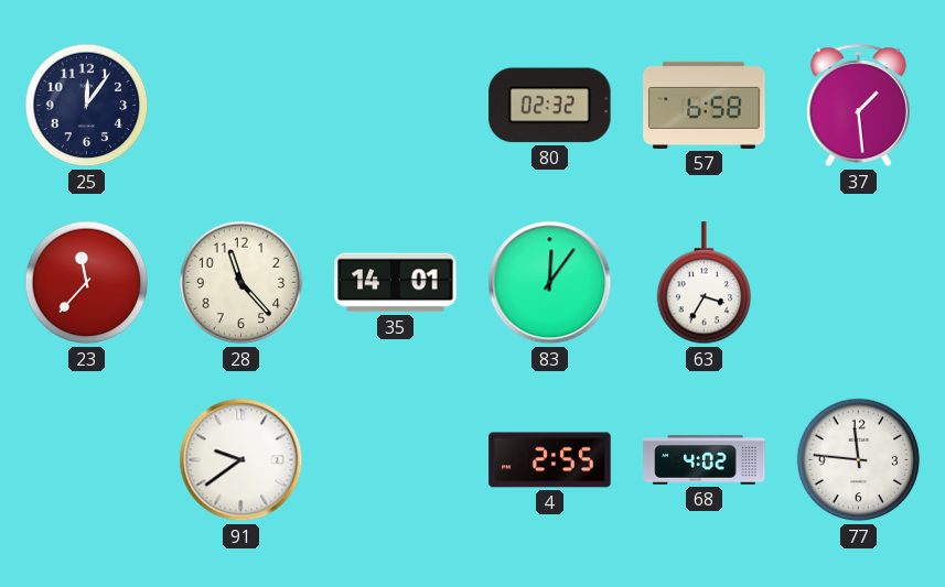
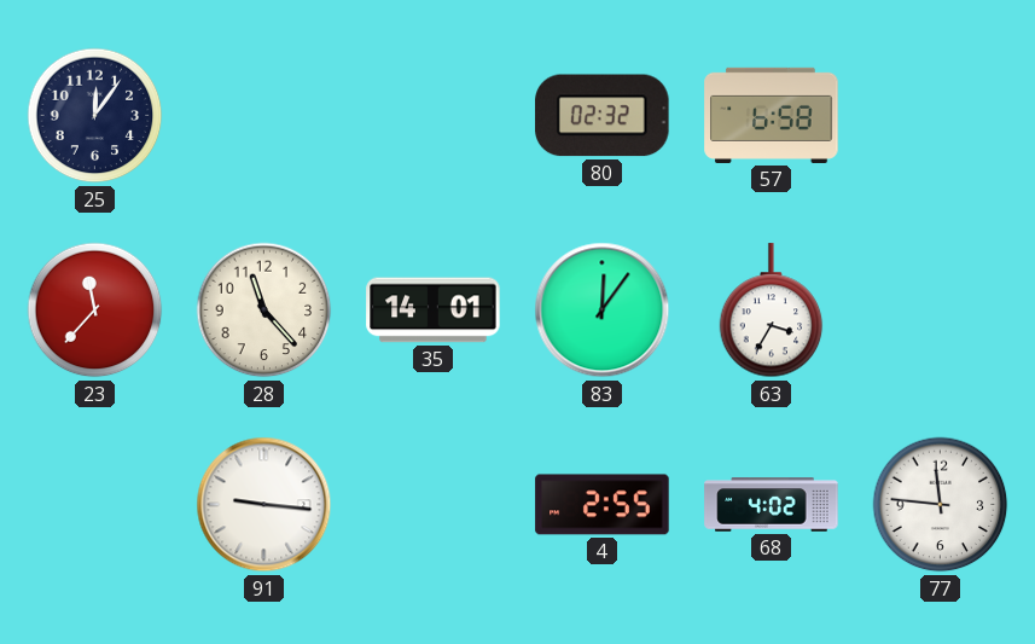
37: 1:29 -> none (858, 106)
91: 9:39 -> 9:16 (264, 505)
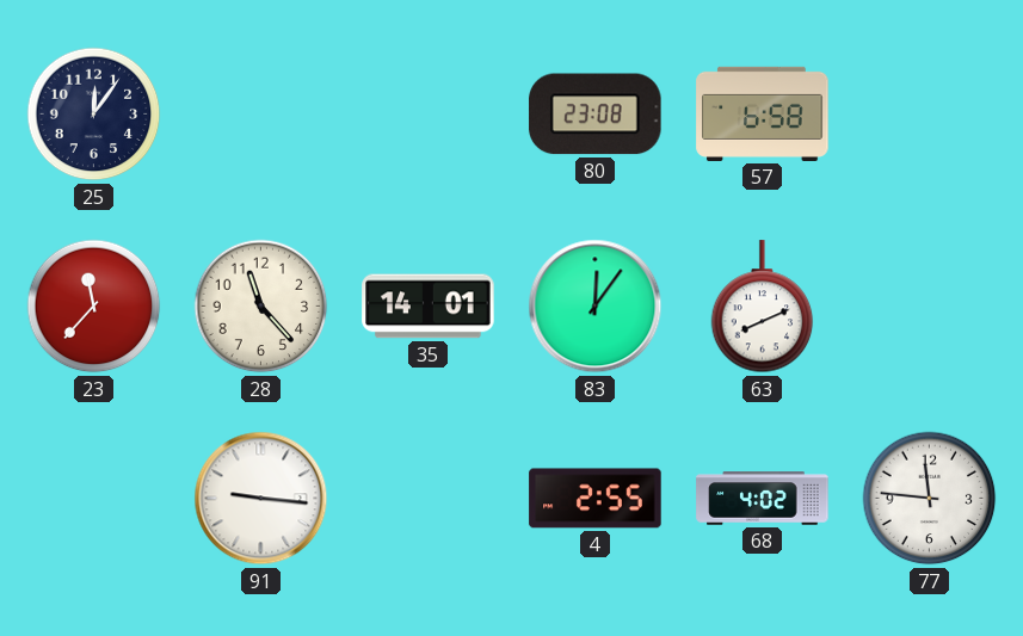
80: 02:32 -> 23:08 (596, 115)
63: 3:35 -> 8:11 (763, 307)
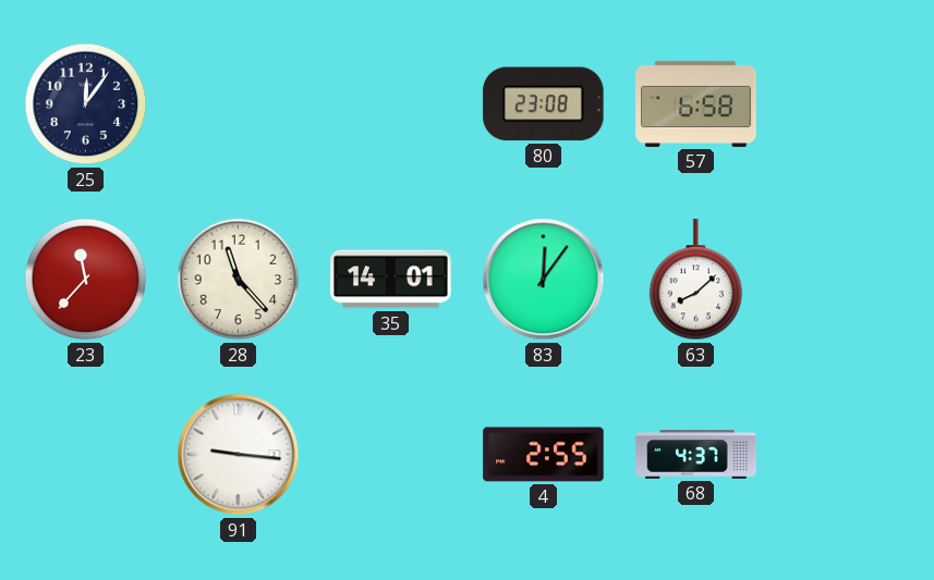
63: 8:11 -> 8:08 (696, 280)
68: 4:02 -> 4:37 (696, 455)
77: 11:46 -> none (930, 499)
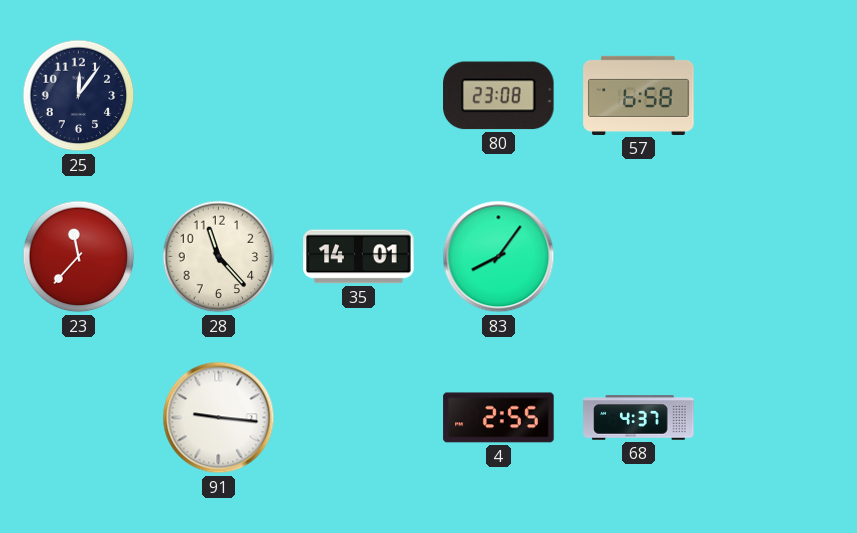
83: 12:06 -> 8:06 (499, 257)
63: 8:08 -> none (696, 280)
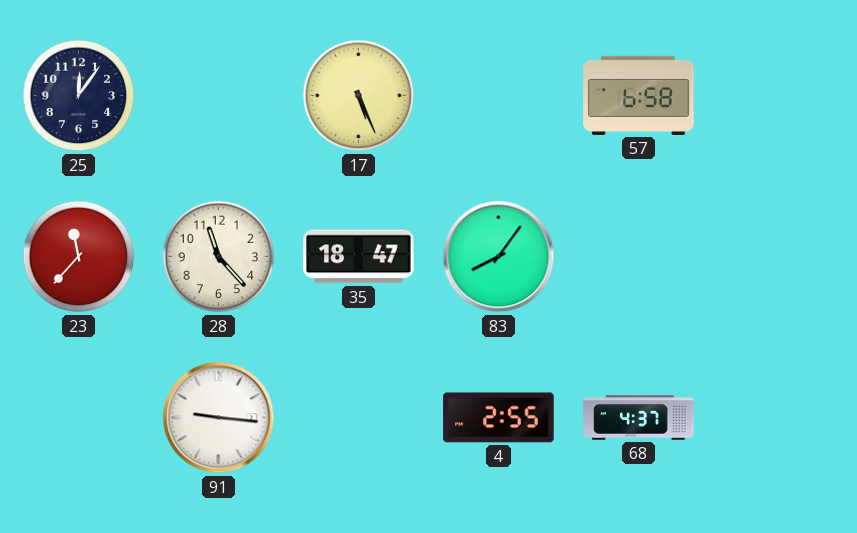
17: none -> 5:26 (359, 96)
80: 23:08 -> none (499, 96)
35: 14:01 -> 18:47 (359, 257)
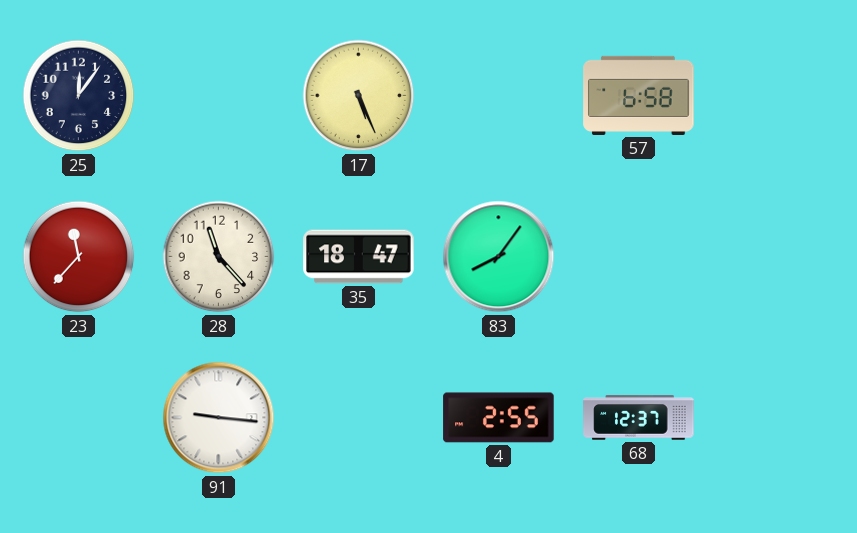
68: 4:37 -> 12:37 (639, 418)
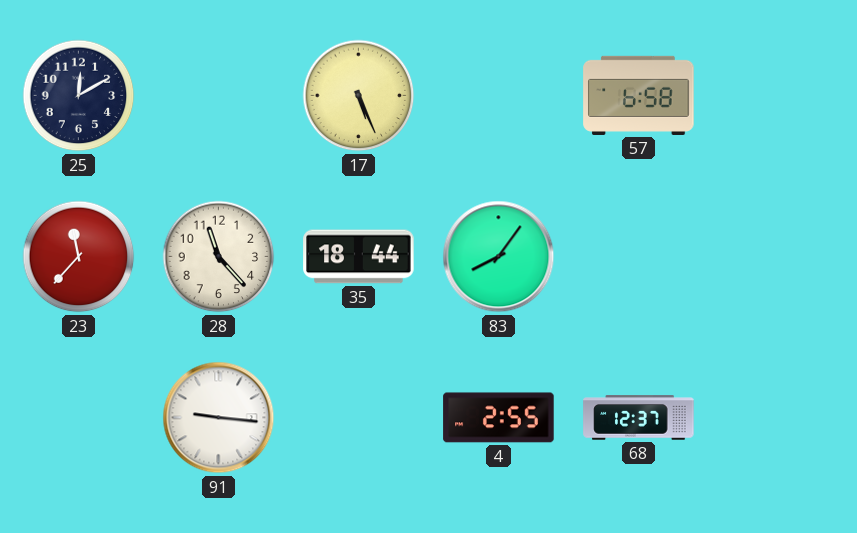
25: 12:06 -> 12:10 (79, 96)
35: 18:47 -> 18:44 (359, 257)
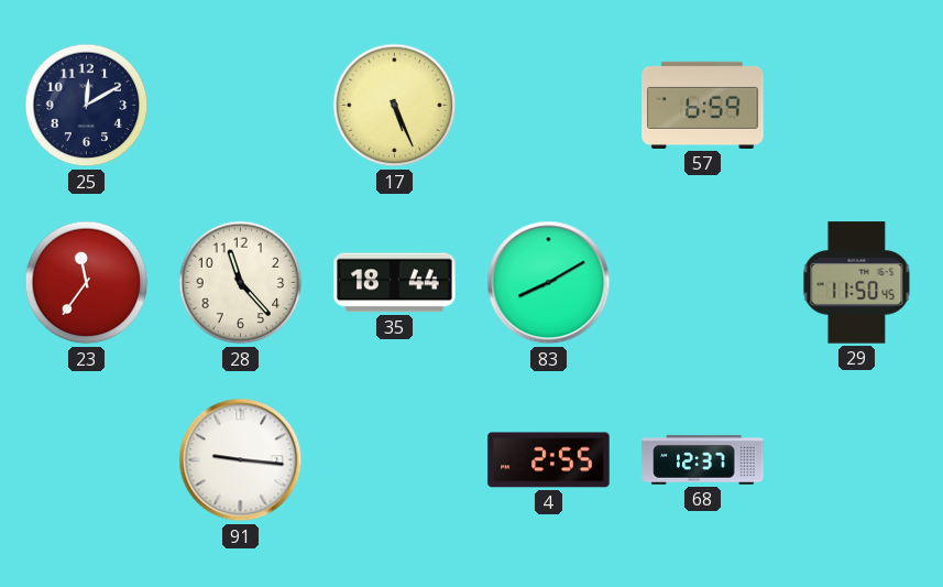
57: 6:58 -> 6:59 (703, 105)
23: 11:37 -> 11:36 (87, 283)
83: 8:06 -> 8:10 (549, 283)
29: none -> 11:50 (857, 283)
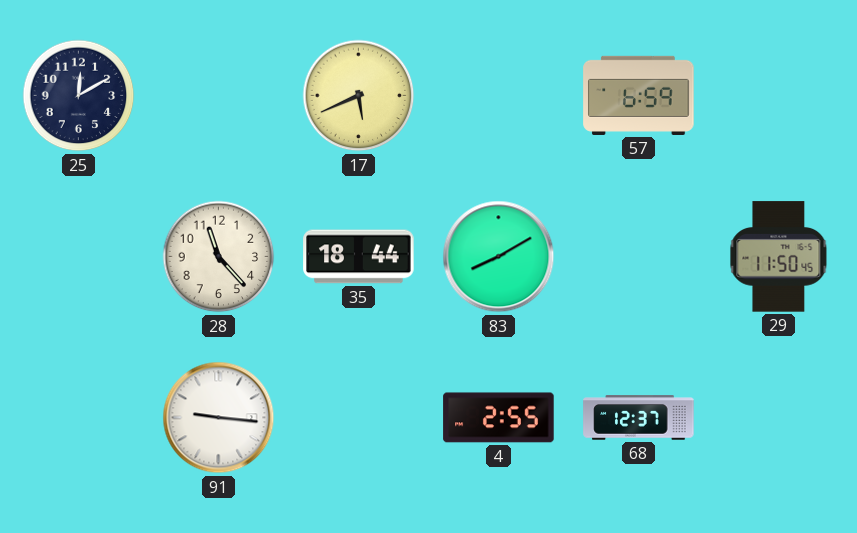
17: 5:26 -> 5:41 (359, 96)
23: 11:36 -> none (87, 283)
